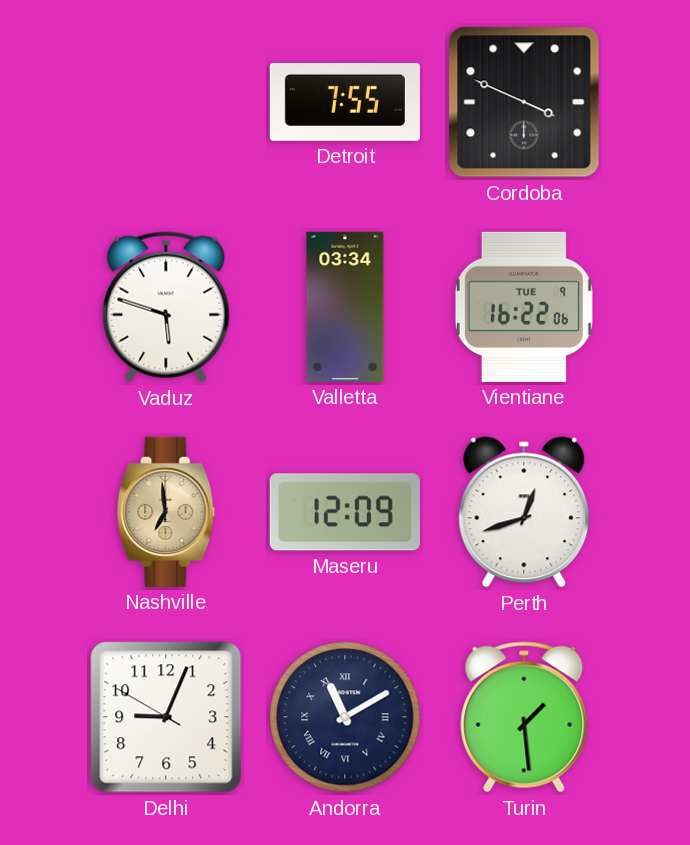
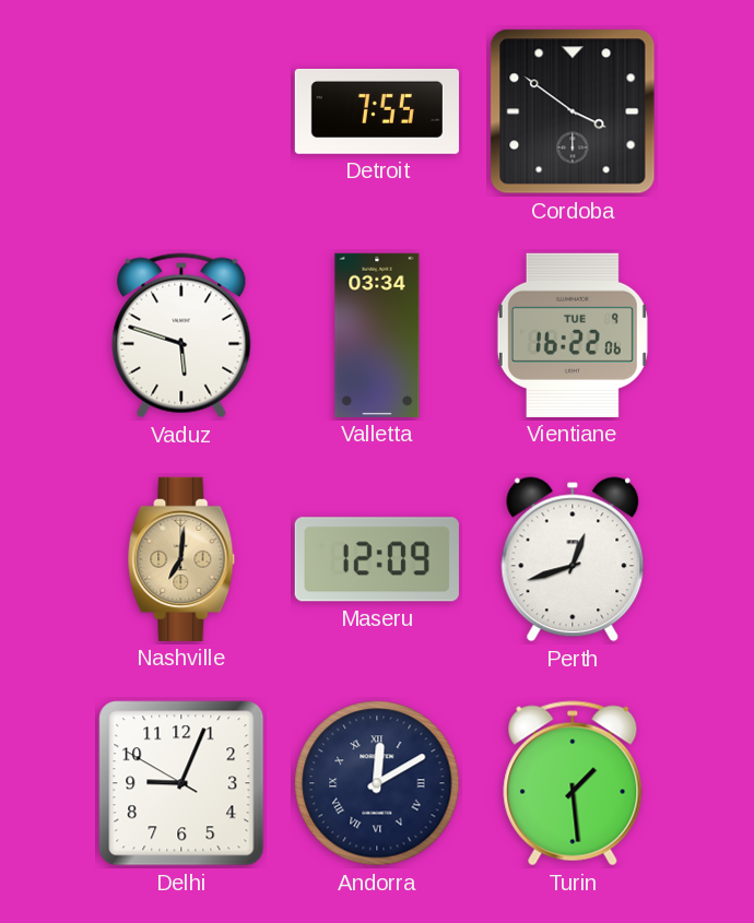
Cordoba: 3:49 -> 3:51 (573, 111)
Nashville: 6:59 -> 7:01 (181, 559)
Andorra: 11:10 -> 12:10 (377, 783)
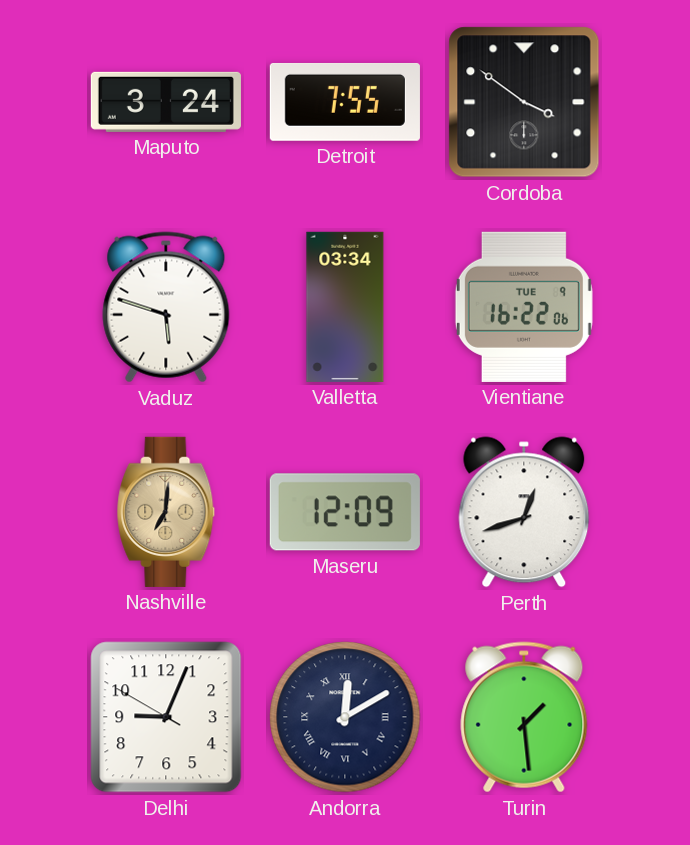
Maputo: none -> 3:24 (166, 102)
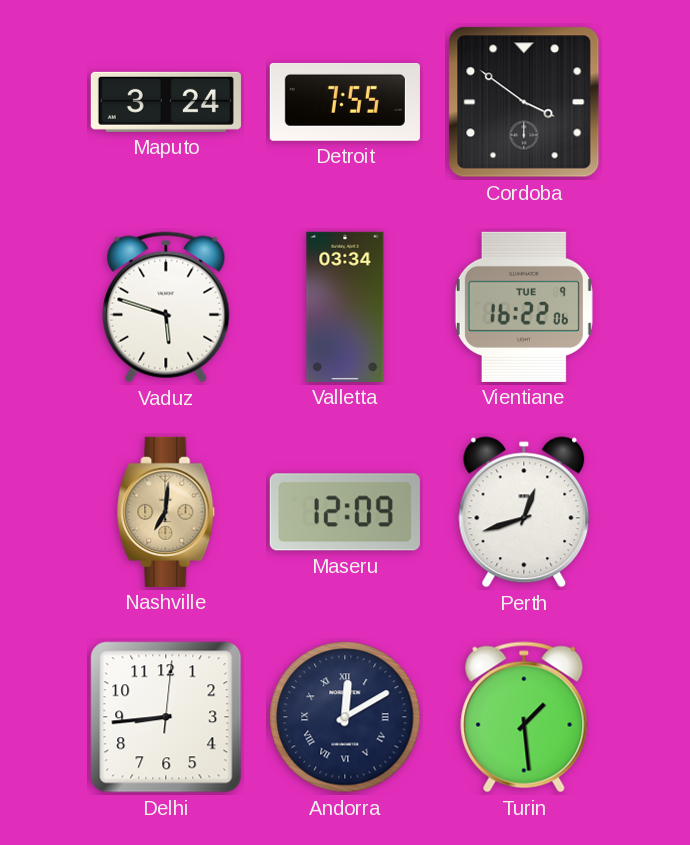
Delhi: 9:03 -> 8:44 (166, 717)
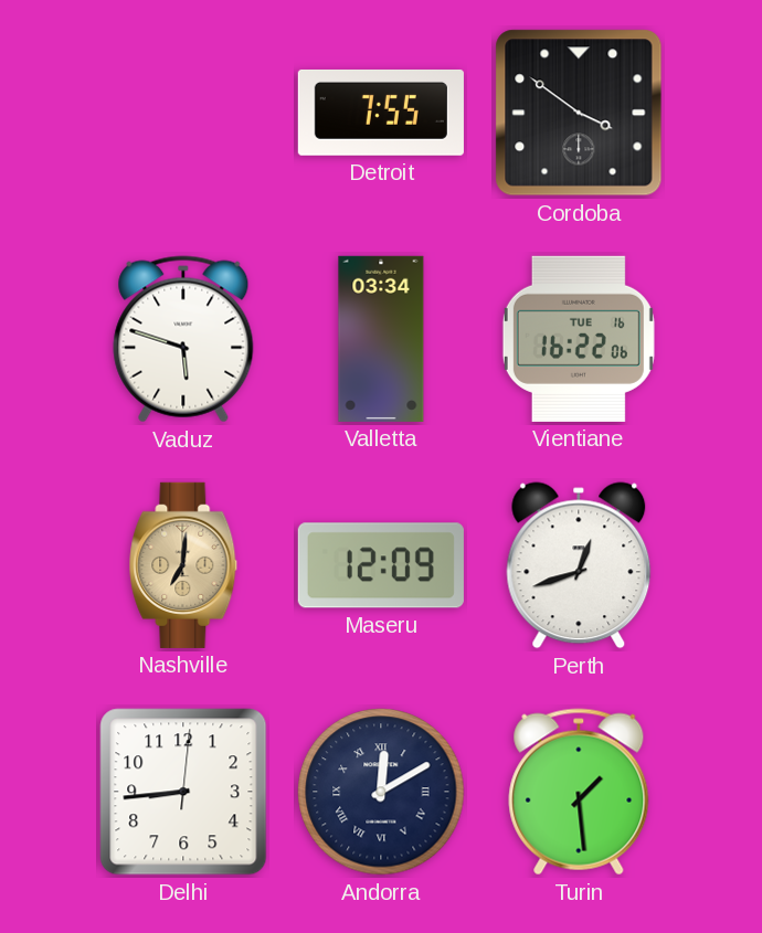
Maputo: 3:24 -> none (166, 102)
Vientiane date: TUE 9 -> TUE 16 (579, 339)
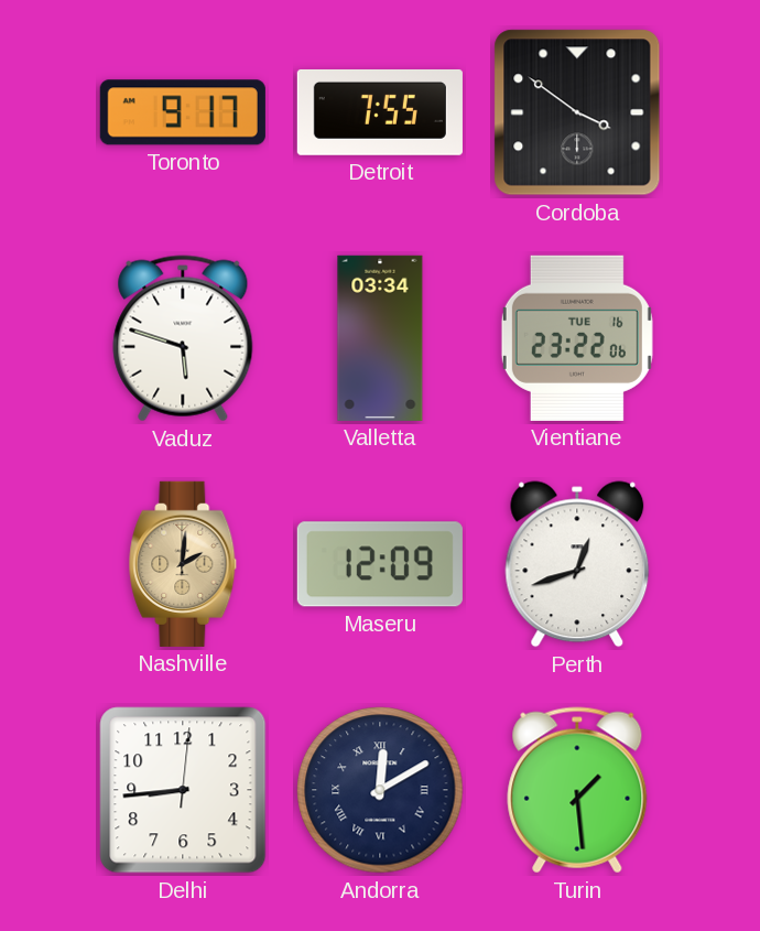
Toronto: none -> 9:17 (183, 112)
Vientiane: 16:22 -> 23:22 (577, 338)
Nashville: 7:01 -> 2:01 (183, 564)
